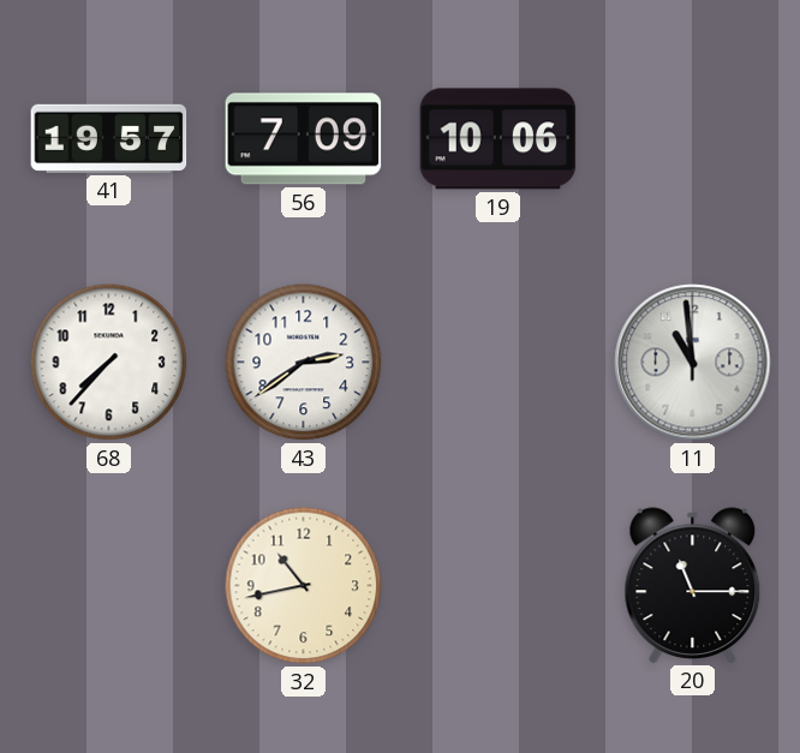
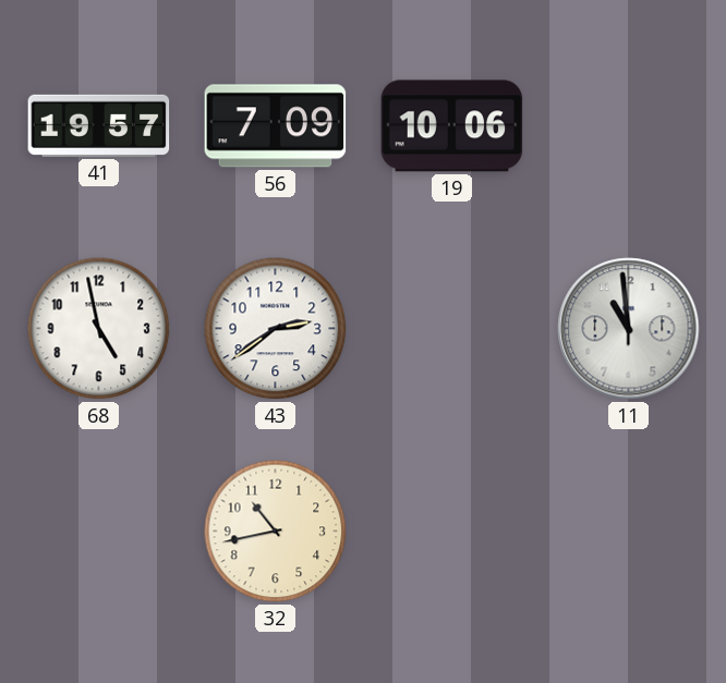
68: 7:37 -> 4:58 (99, 329)
20: 11:15 -> none (693, 585)
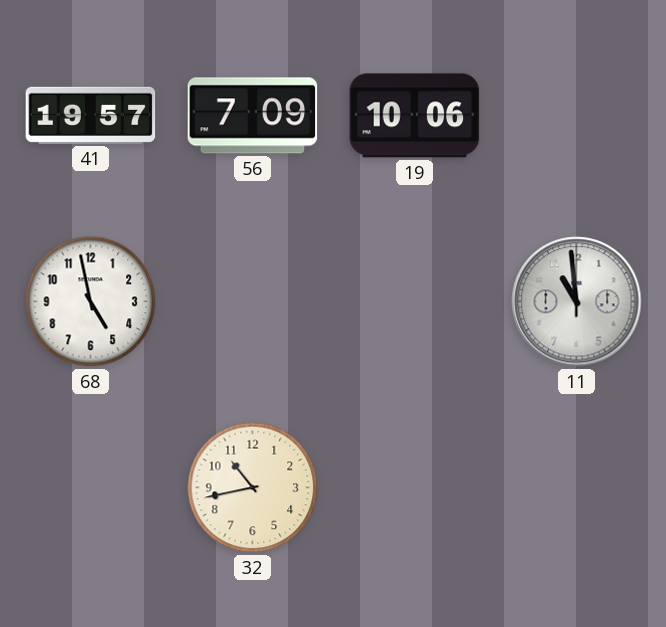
43: 2:39 -> none (276, 329)
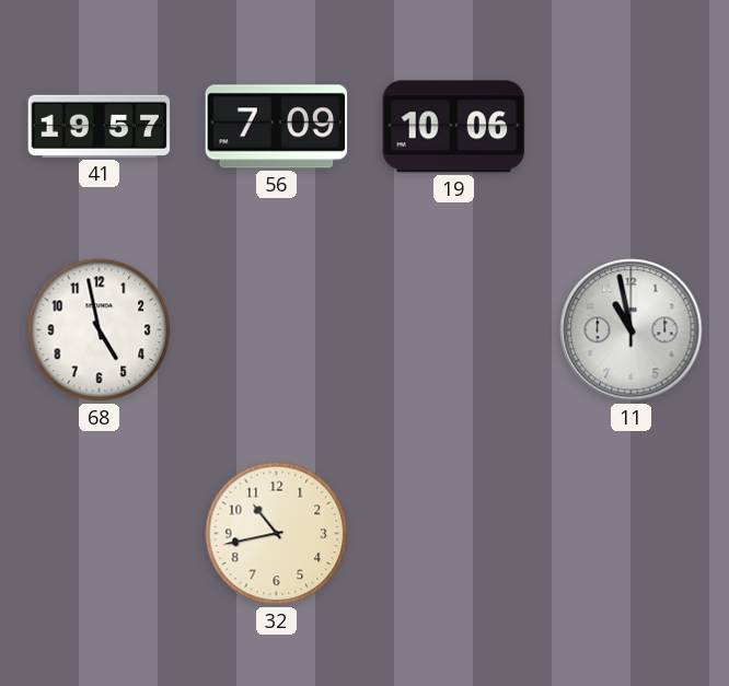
11: 10:59 -> 10:58 (632, 330)
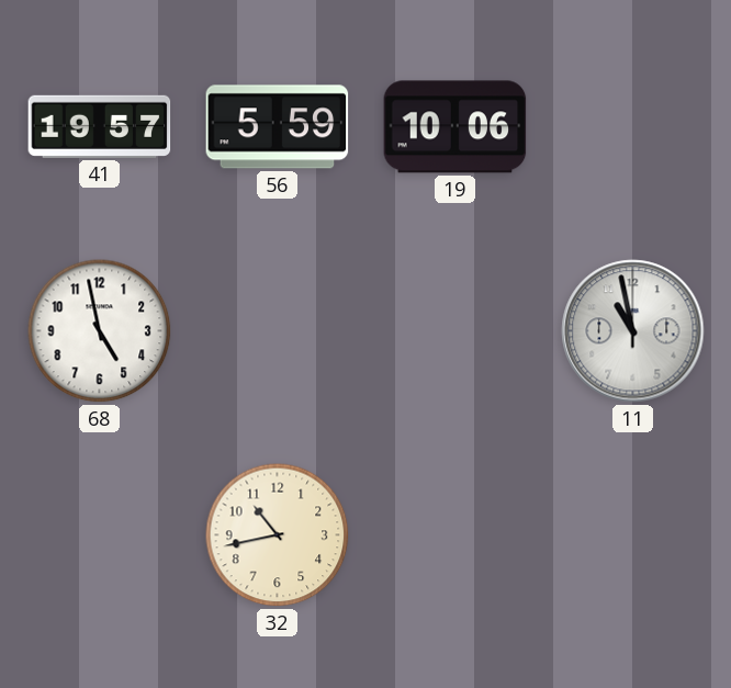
56: 7:09 -> 5:59 (278, 127)
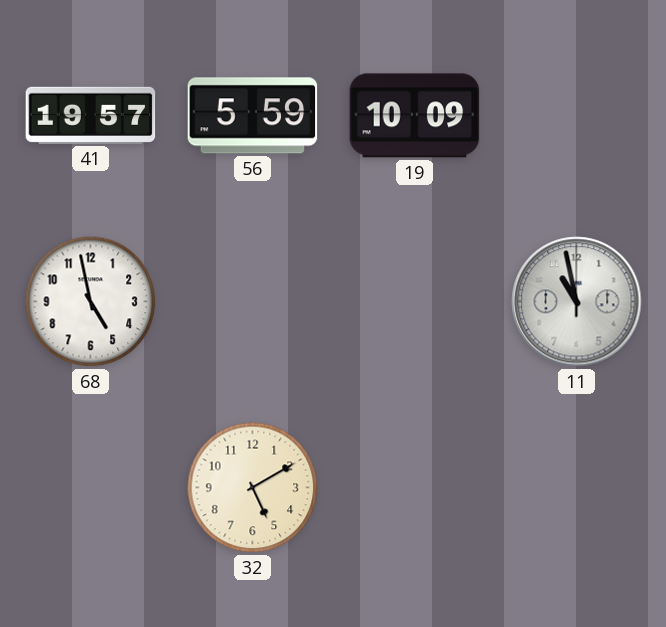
19: 10:06 -> 10:09 (415, 116)
32: 10:43 -> 5:10 (253, 488)
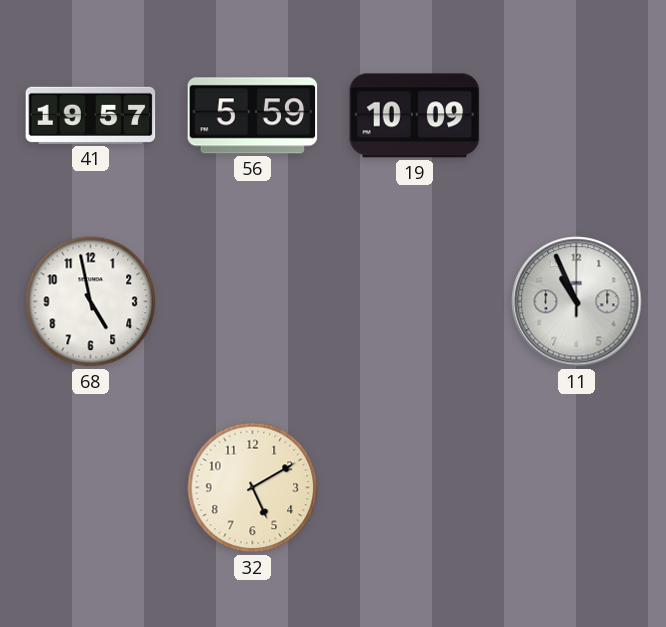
11: 10:58 -> 10:56 (577, 302)
